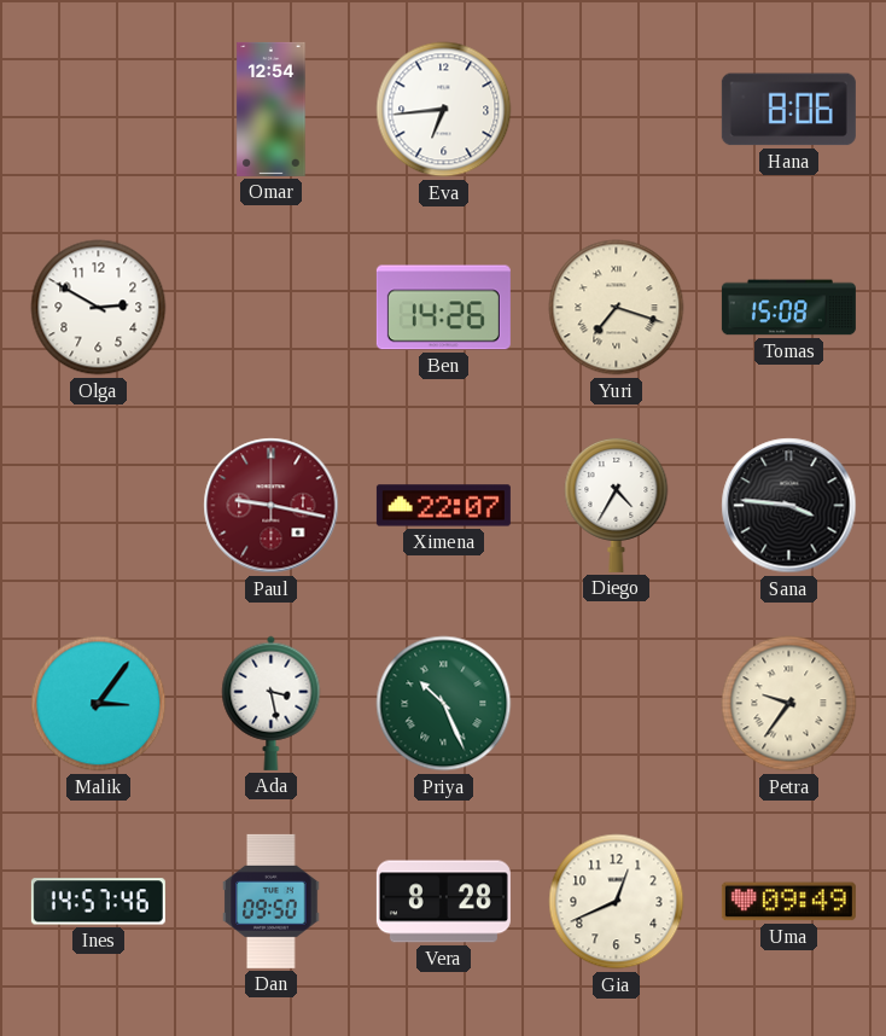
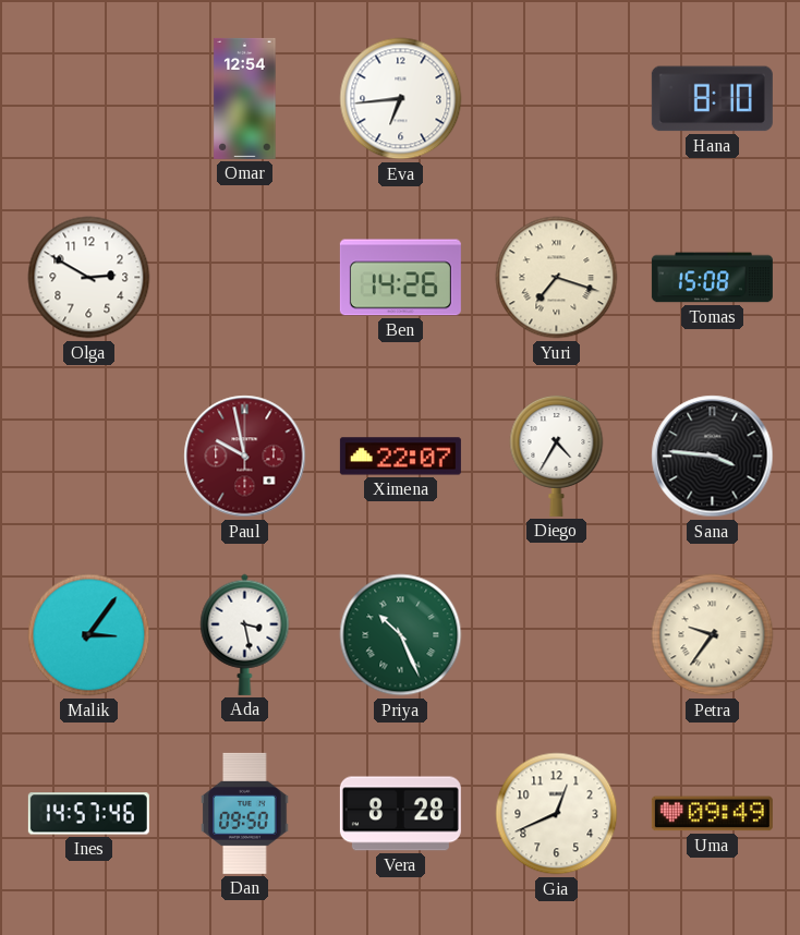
Hana: 8:06 -> 8:10 (712, 99)
Paul: 9:17 -> 9:58 (245, 457)
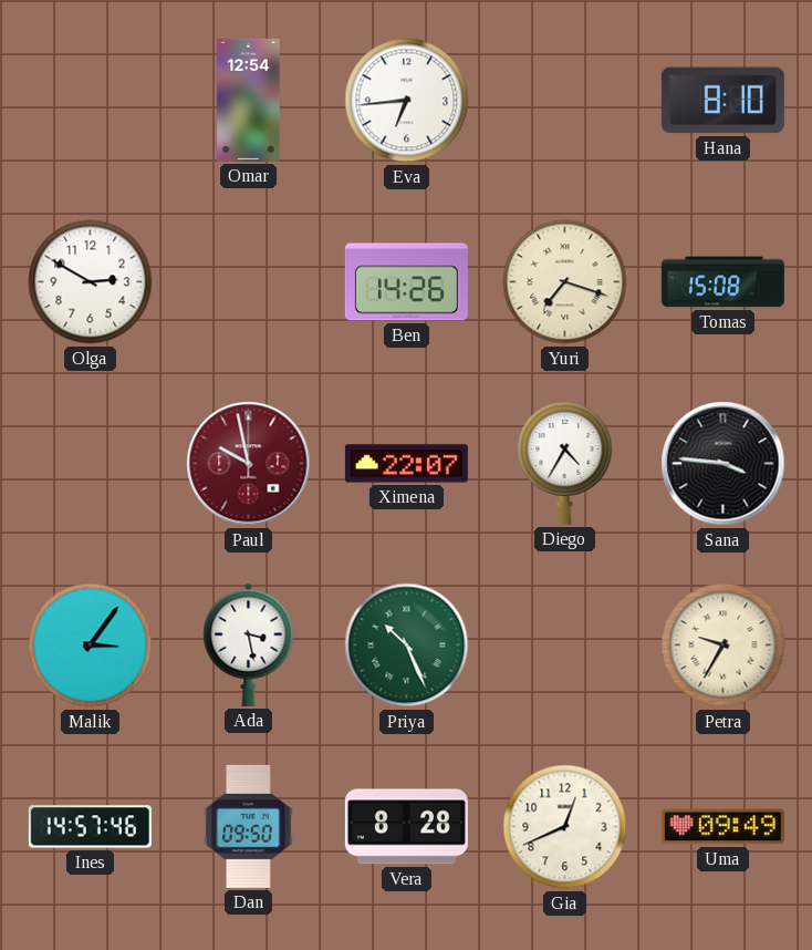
Petra: 9:36 -> 9:35 (723, 646)
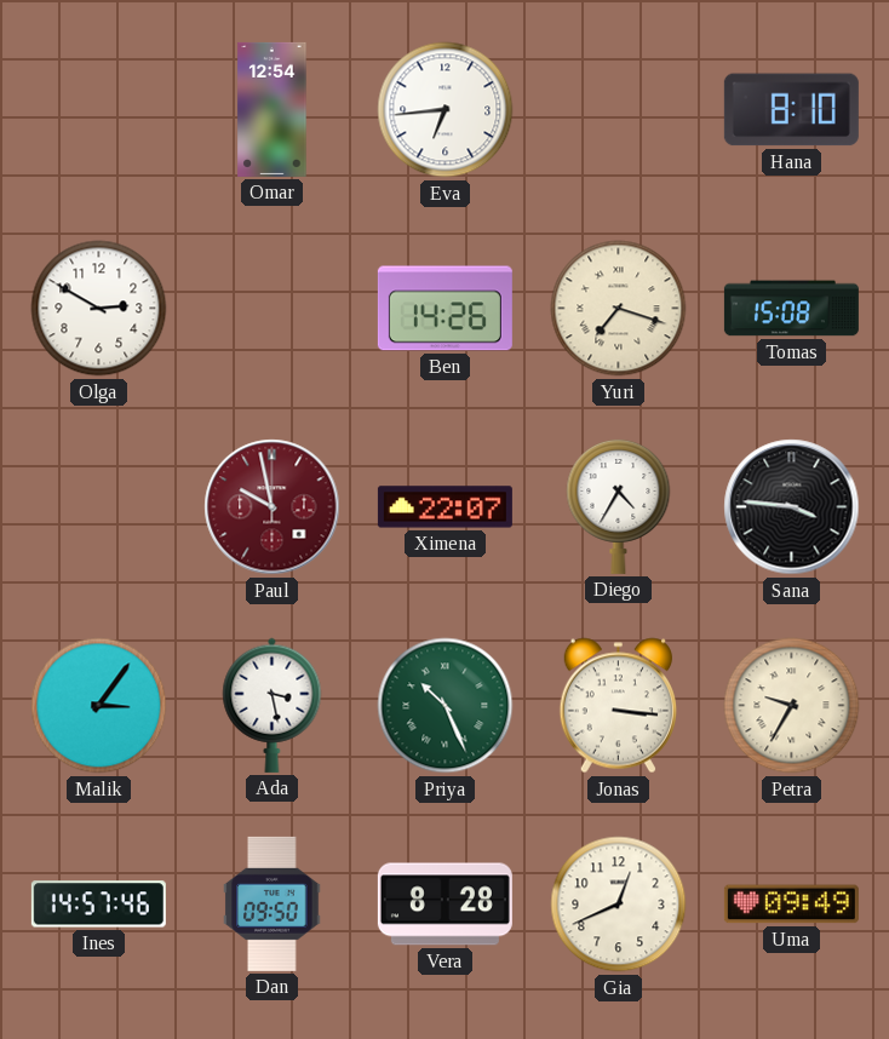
Jonas: none -> 3:16 (618, 706)
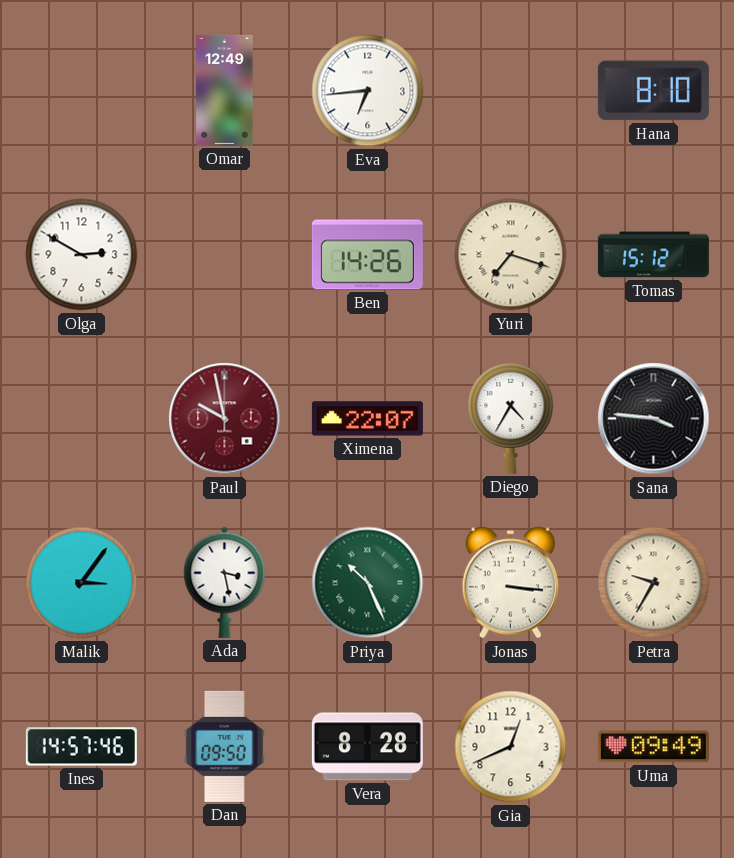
Omar: 12:54 -> 12:49 (225, 90)
Tomas: 15:08 -> 15:12 (653, 255)
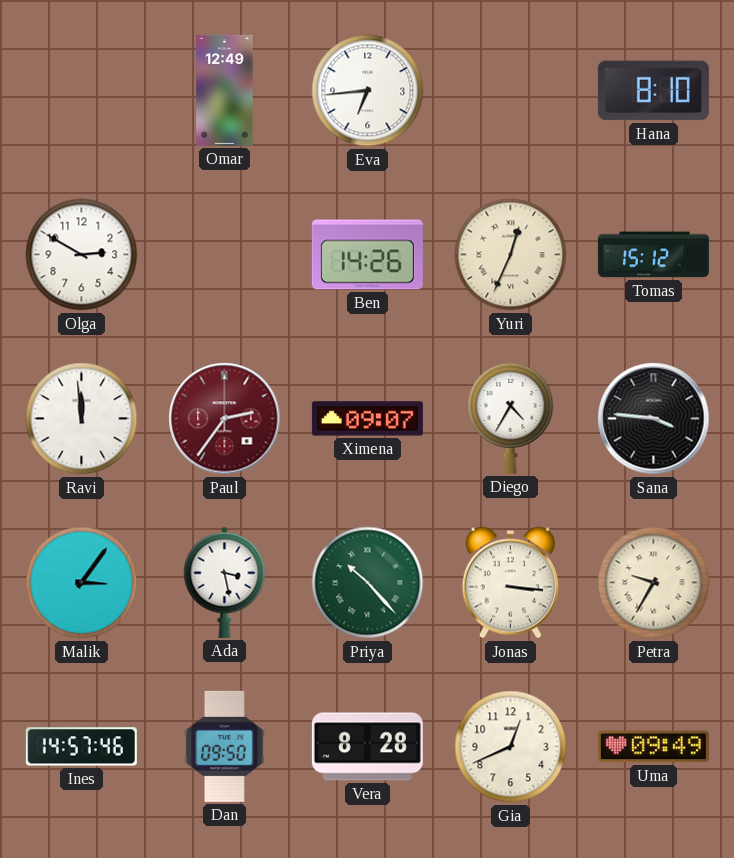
Yuri: 7:18 -> 12:34 (511, 255)
Ravi: none -> 11:59 (82, 419)
Paul: 9:58 -> 2:36 (225, 419)
Ximena: 22:07 -> 09:07 (367, 419)
Priya: 10:26 -> 10:23 (368, 583)
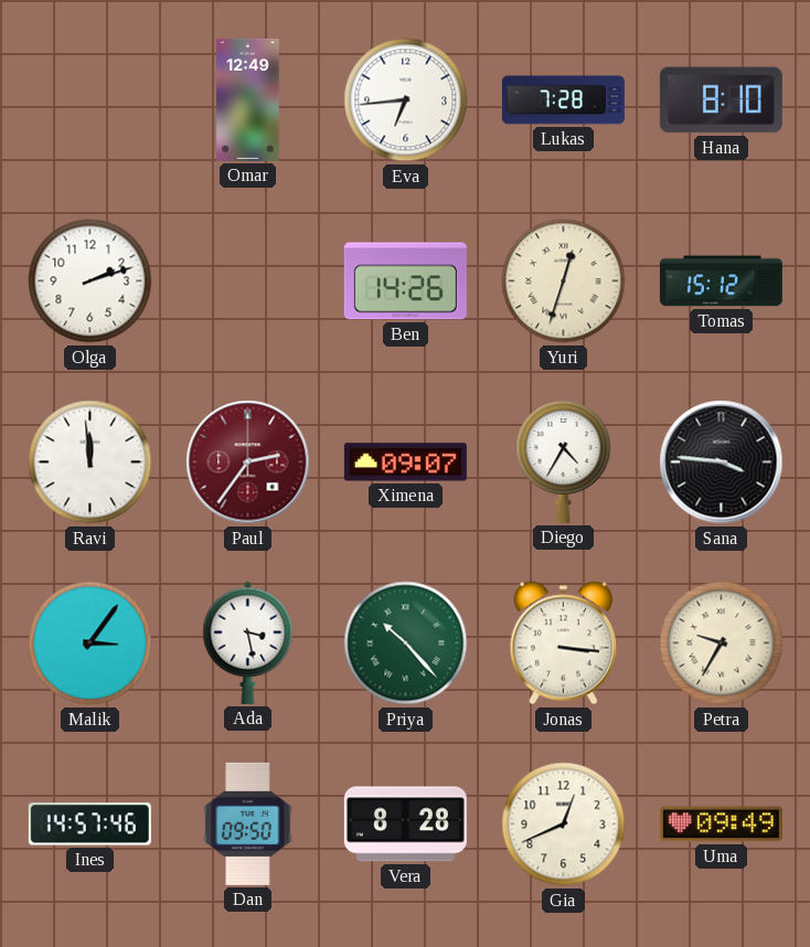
Lukas: none -> 7:28 (563, 100)
Olga: 2:50 -> 2:12 (90, 281)
Yuri: 12:34 -> 12:33 (564, 281)
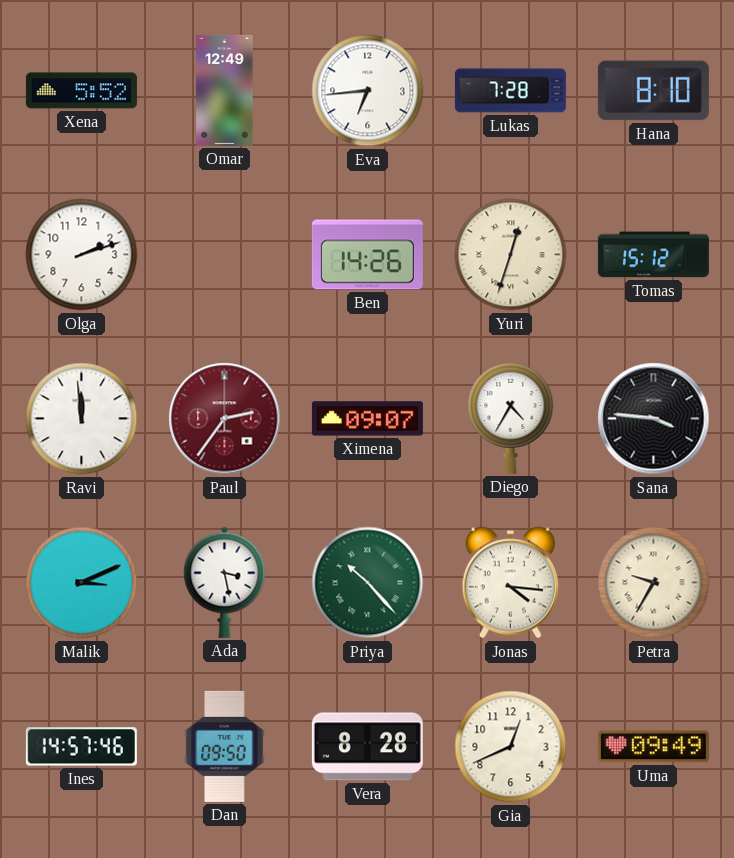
Xena: none -> 5:52 (81, 91)
Malik: 3:06 -> 3:11 (82, 583)
Jonas: 3:16 -> 4:16 (510, 583)
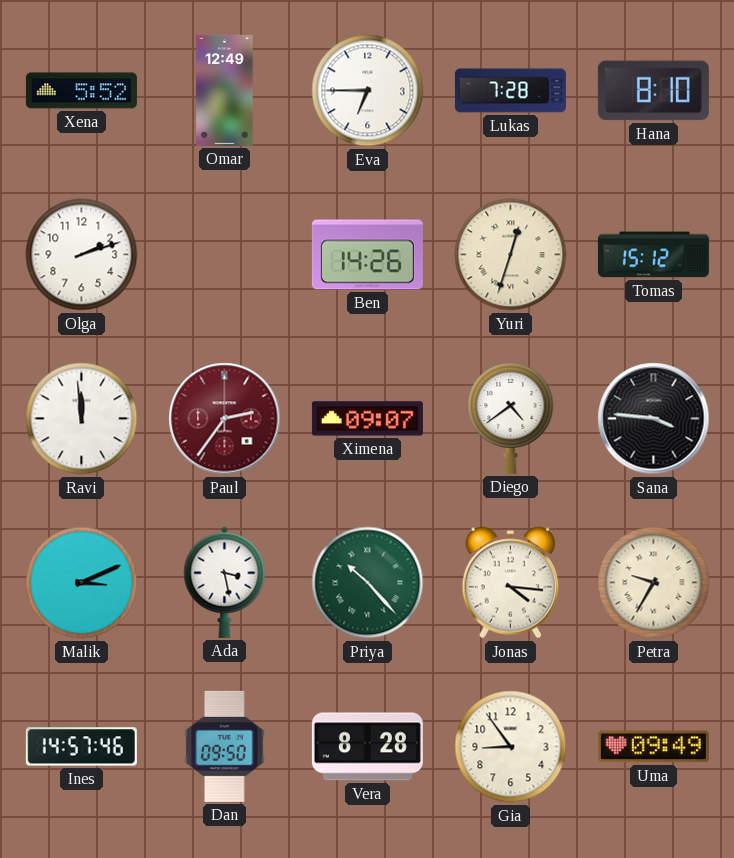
Eva: 6:44 -> 6:45 (368, 91)
Diego: 4:35 -> 4:39 (511, 418)
Gia: 12:41 -> 8:54 (511, 747)
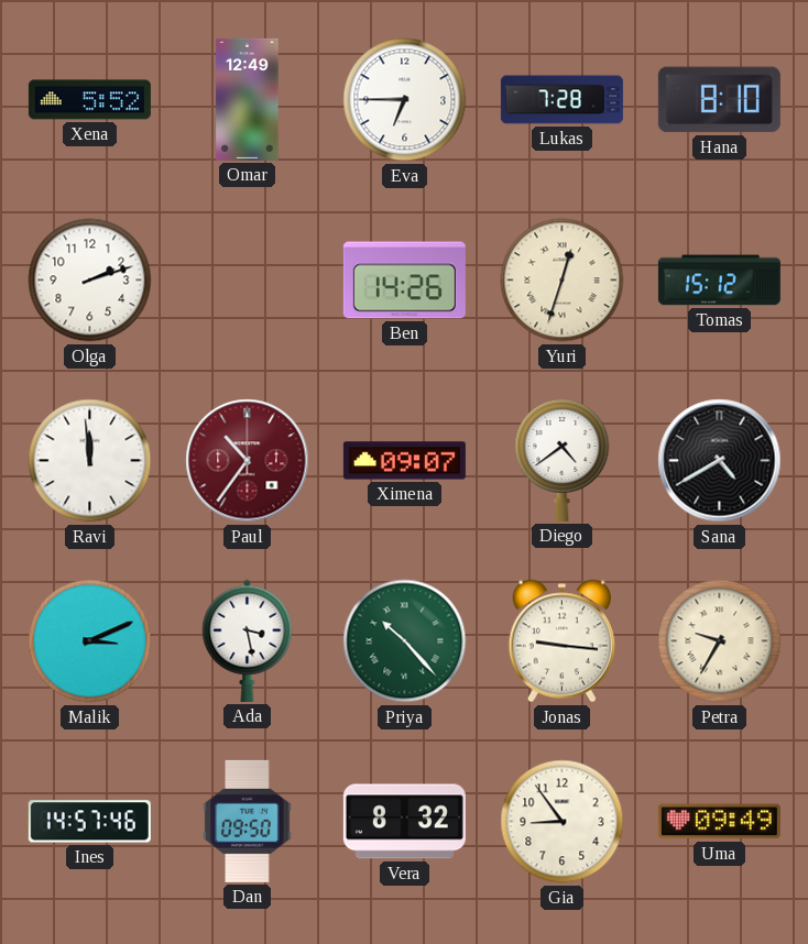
Paul: 2:36 -> 10:36 (248, 461)
Sana: 3:46 -> 4:40 (720, 461)
Jonas: 4:16 -> 9:16 (561, 641)
Vera: 8:28 -> 8:32 (404, 822)
